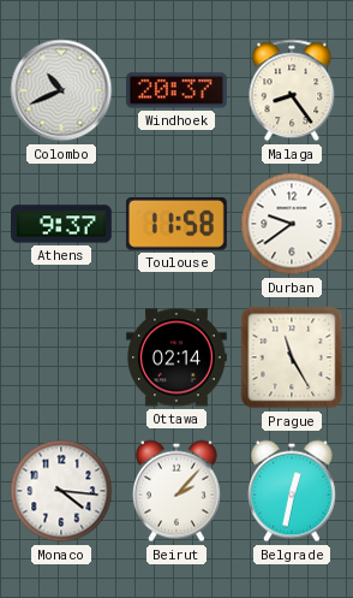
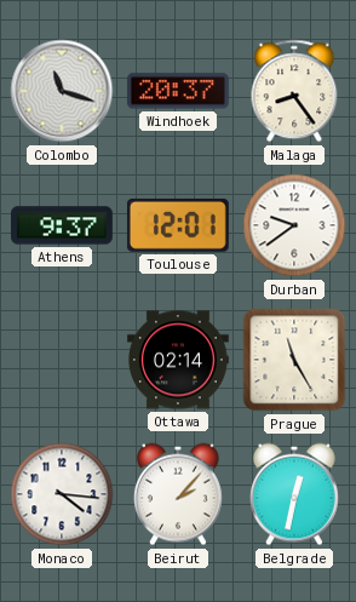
Colombo: 10:41 -> 11:18 (62, 91)
Toulouse: 11:58 -> 12:01 (178, 225)
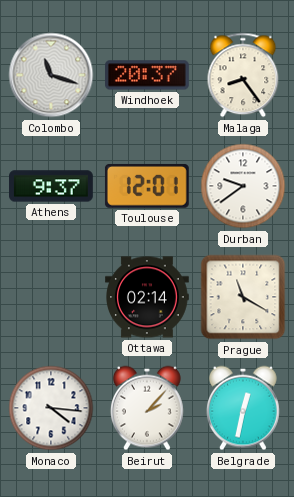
Prague: 11:25 -> 11:20 (243, 297)
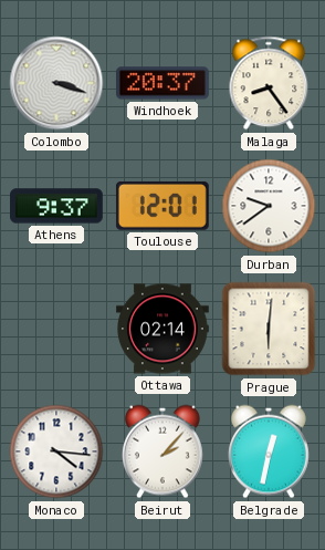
Colombo: 11:18 -> 3:18 (56, 83)
Prague: 11:20 -> 6:01 (269, 329)
